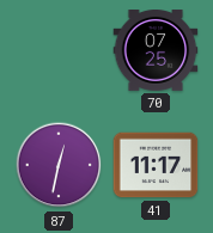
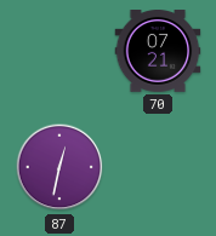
70: 07:25 -> 07:21 (158, 52)
41: 11:17 -> none (156, 165)
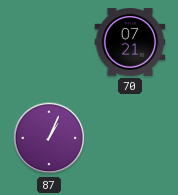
87: 12:32 -> 1:04 (49, 138)
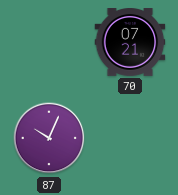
87: 1:04 -> 10:04 (49, 138)
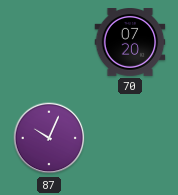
70: 07:21 -> 07:20 (130, 43)
